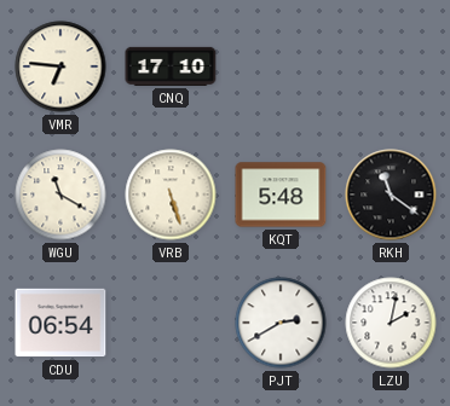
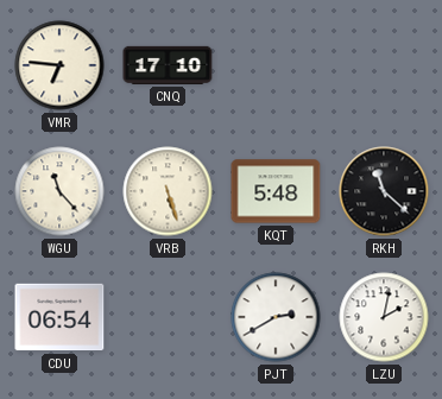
WGU: 11:20 -> 11:23 (59, 191)
RKH: 11:21 -> 11:22 (384, 191)
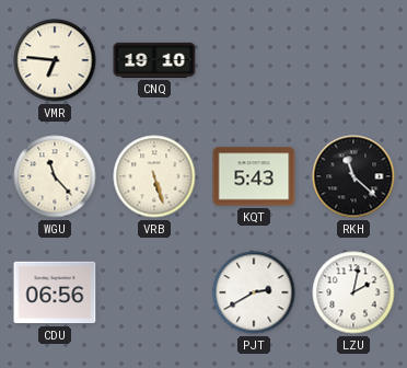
CNQ: 17:10 -> 19:10 (154, 60)
KQT: 5:48 -> 5:43 (254, 176)
CDU: 06:54 -> 06:56 (55, 292)
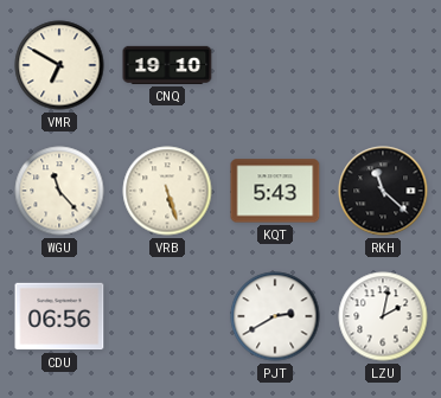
VMR: 6:46 -> 6:50 (59, 65)
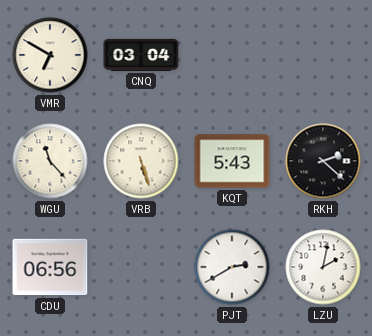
CNQ: 19:10 -> 03:04 (141, 55)
RKH: 11:22 -> 2:22 (323, 161)
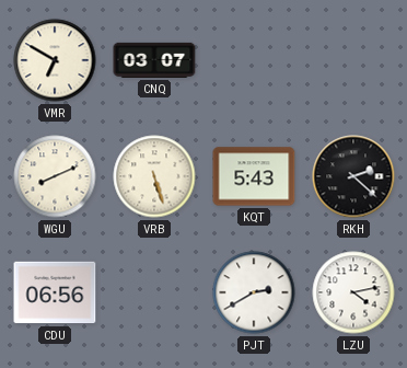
CNQ: 03:04 -> 03:07 (154, 60)
WGU: 11:23 -> 8:11 (55, 176)
LZU: 2:02 -> 4:13 (353, 292)
